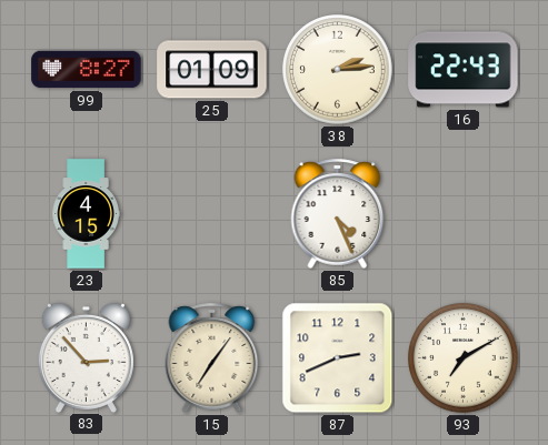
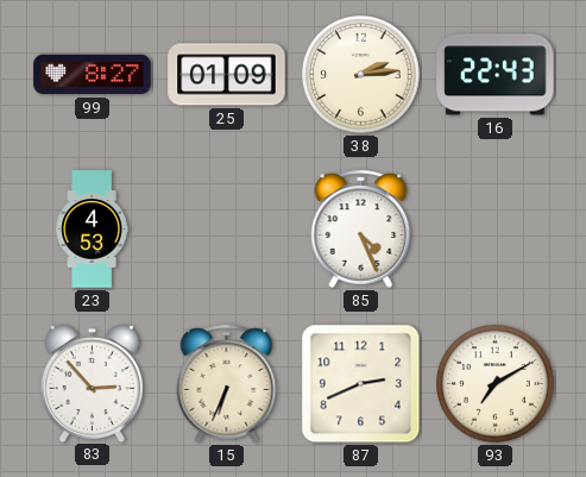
23: 4:15 -> 4:53 (92, 230)
15: 7:06 -> 6:34 (227, 383)
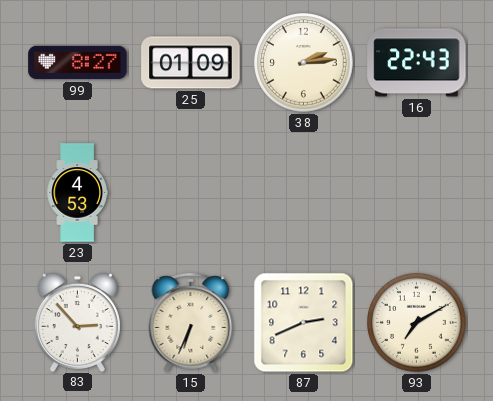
85: 4:26 -> none (361, 228)
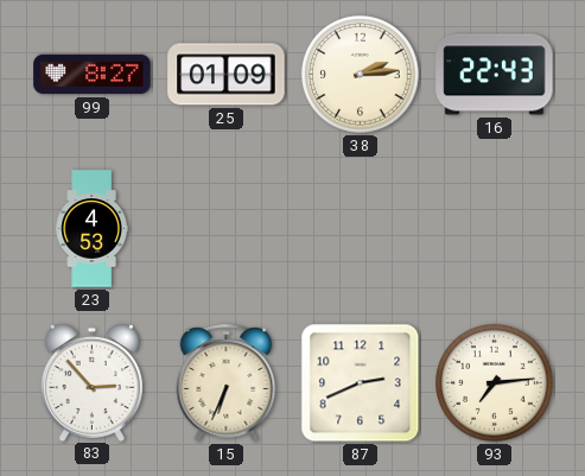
93: 7:10 -> 7:14 (495, 383)
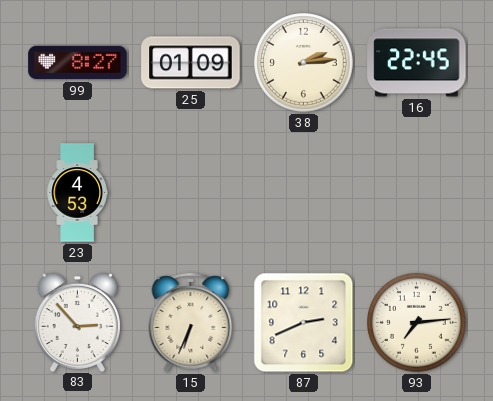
16: 22:43 -> 22:45 (417, 63)
